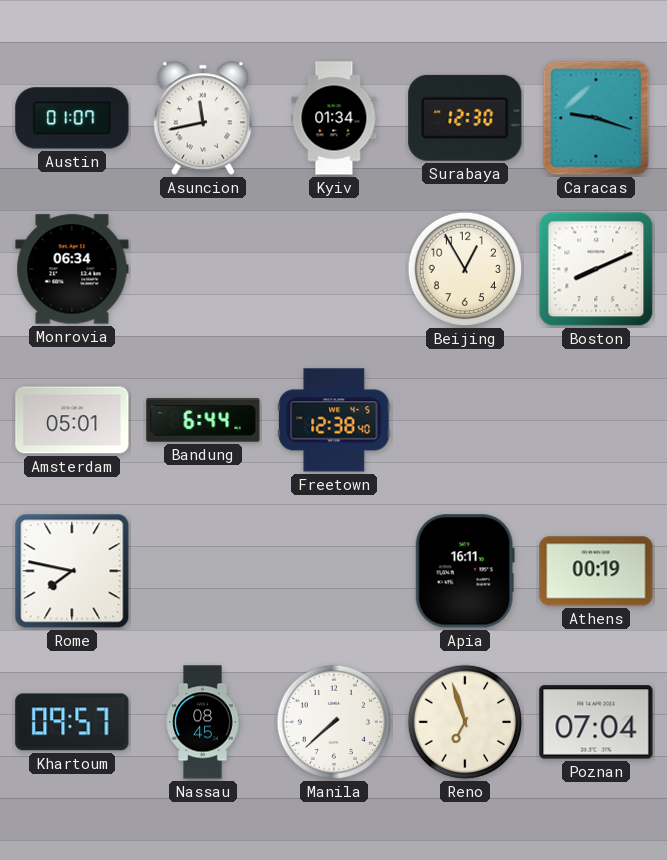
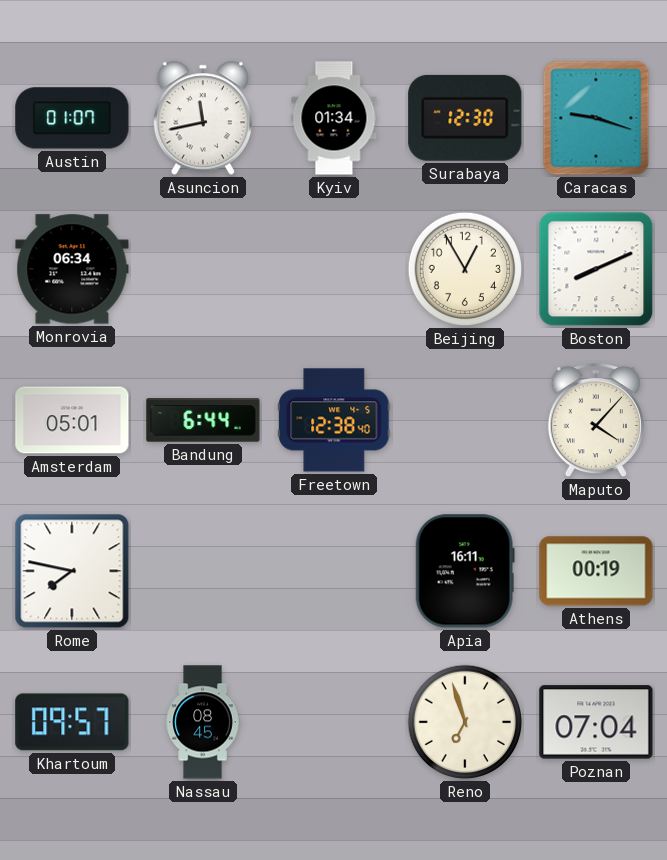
Maputo: none -> 4:07 (596, 420)
Manila: 7:38 -> none (334, 722)
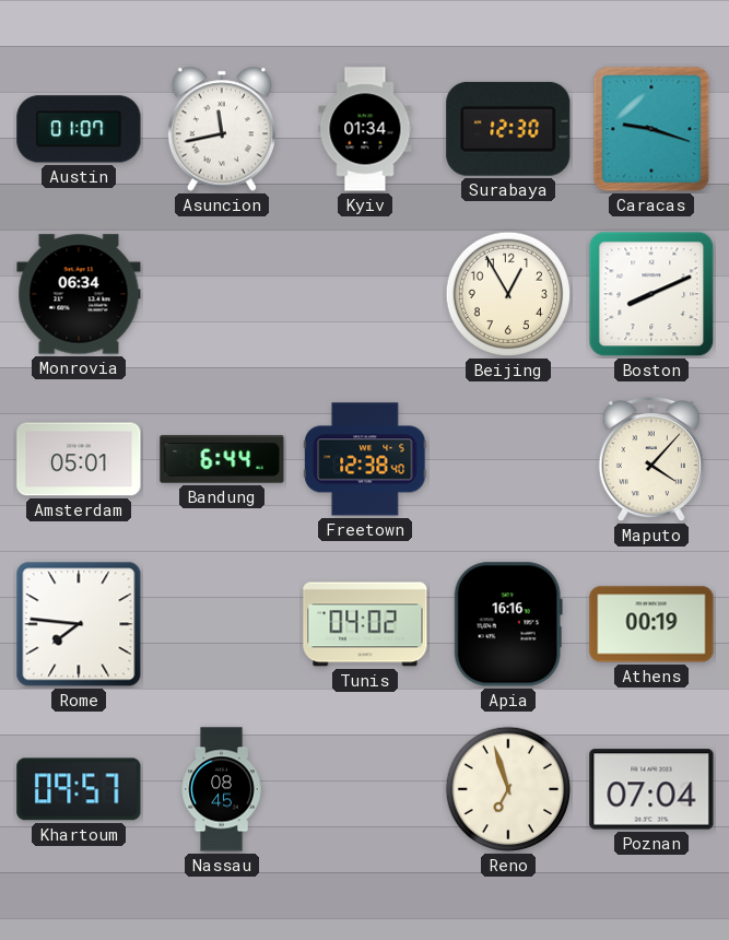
Rome: 7:47 -> 7:46 (79, 624)
Tunis: none -> 04:02 (365, 624)
Apia: 16:11 -> 16:16 (508, 624)
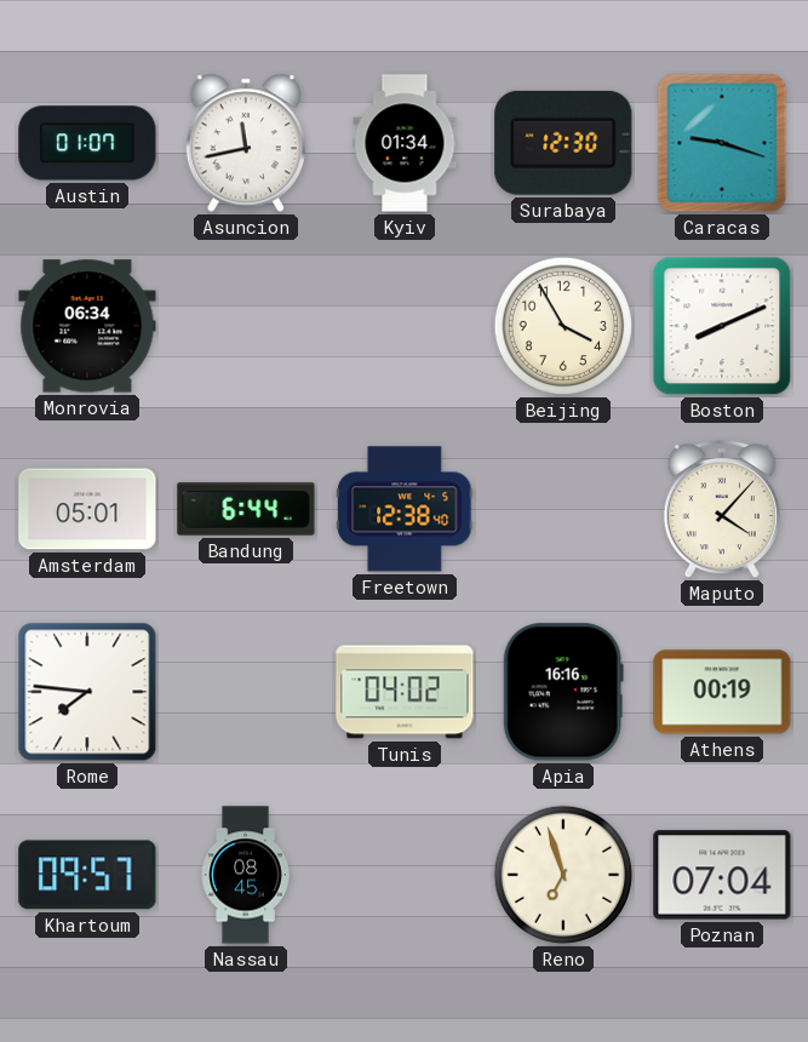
Beijing: 12:55 -> 3:55 (563, 326)
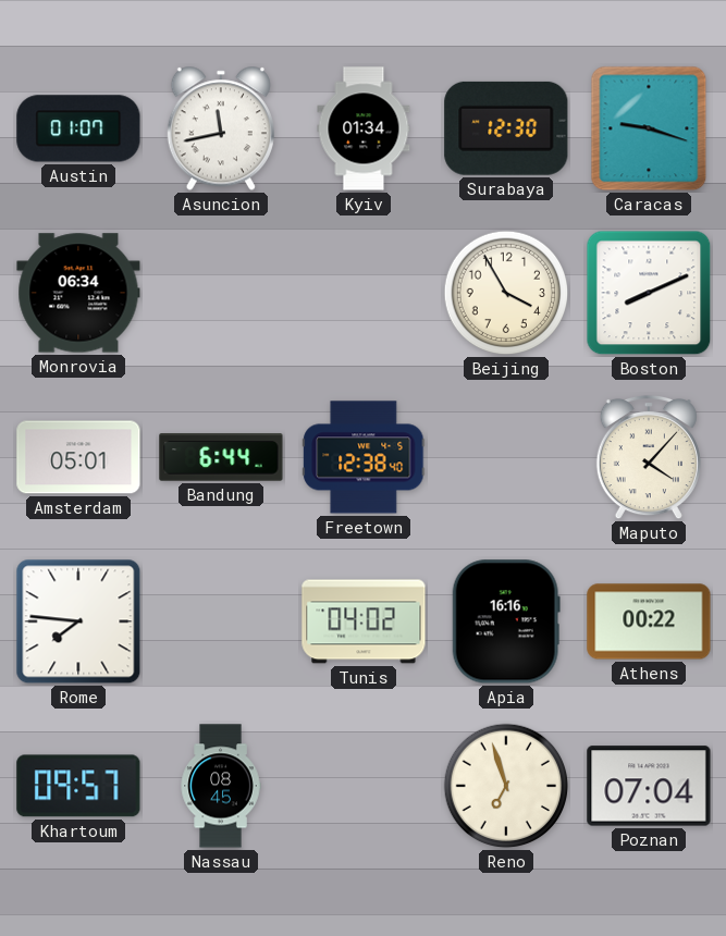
Athens: 00:19 -> 00:22 (649, 621)
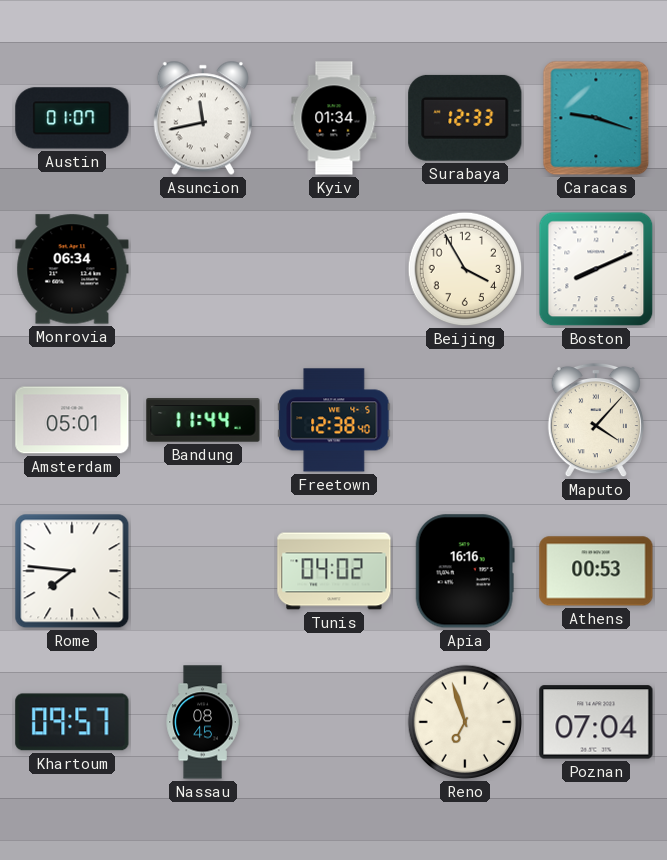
Surabaya: 12:30 -> 12:33 (465, 118)
Bandung: 6:44 -> 11:44 (203, 420)
Athens: 00:22 -> 00:53 (596, 571)
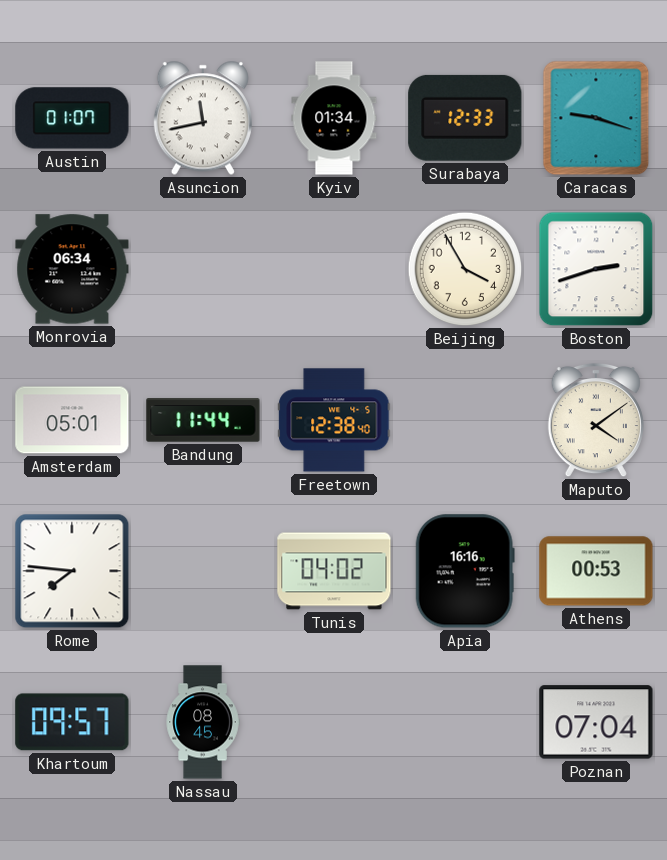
Boston: 8:11 -> 2:42 (596, 269)
Maputo: 4:07 -> 4:09 (596, 420)
Reno: 6:57 -> none (465, 722)
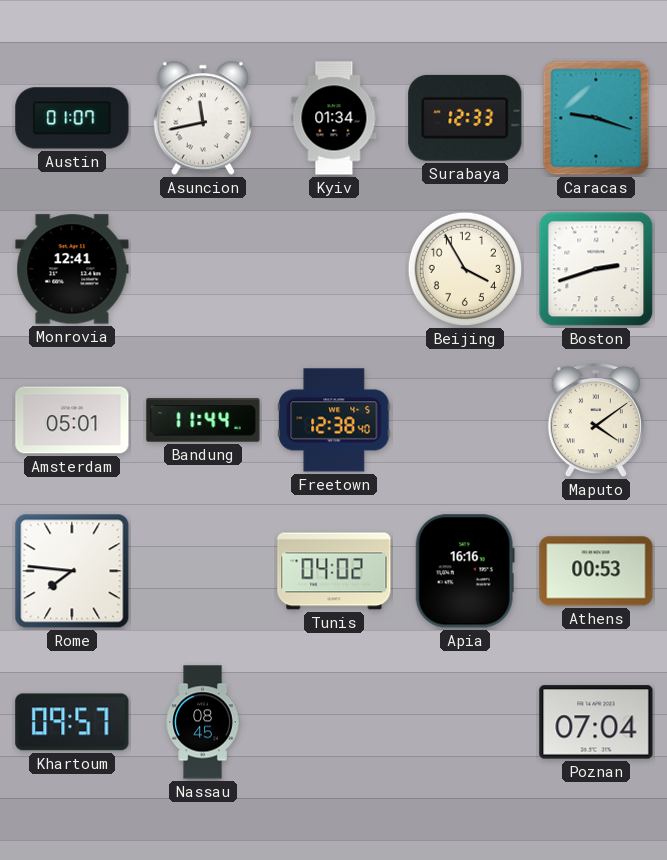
Monrovia: 06:34 -> 12:41 (72, 269)
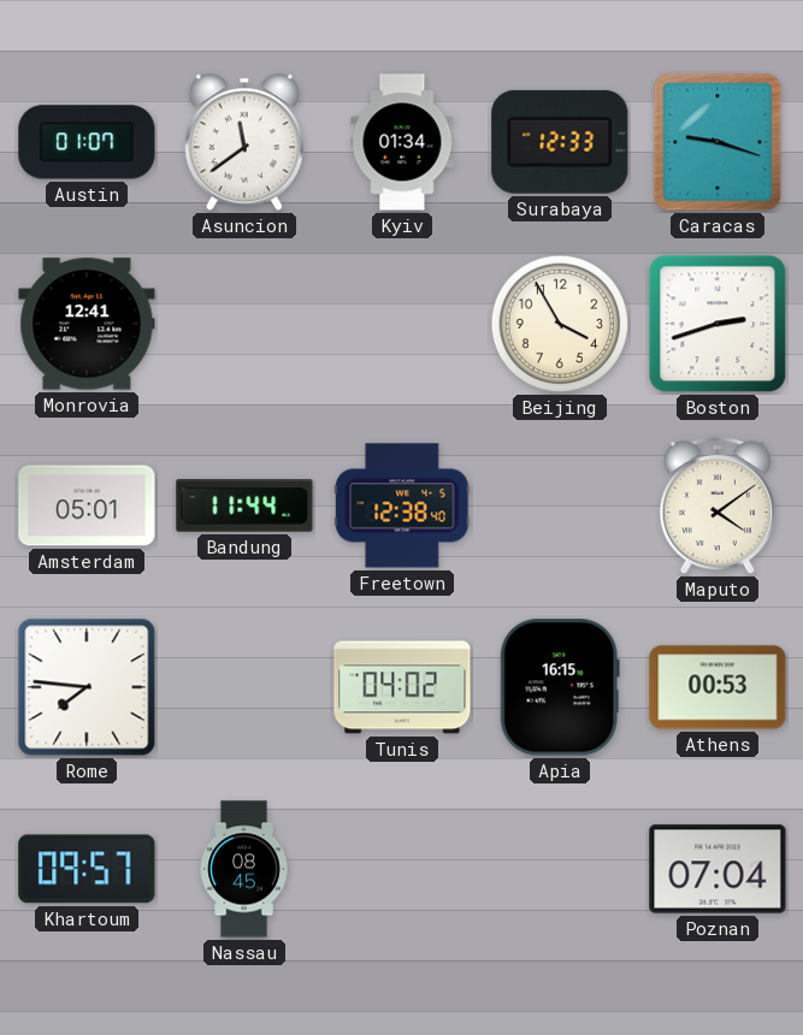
Asuncion: 11:43 -> 11:39 (244, 142)
Apia: 16:16 -> 16:15 (560, 687)
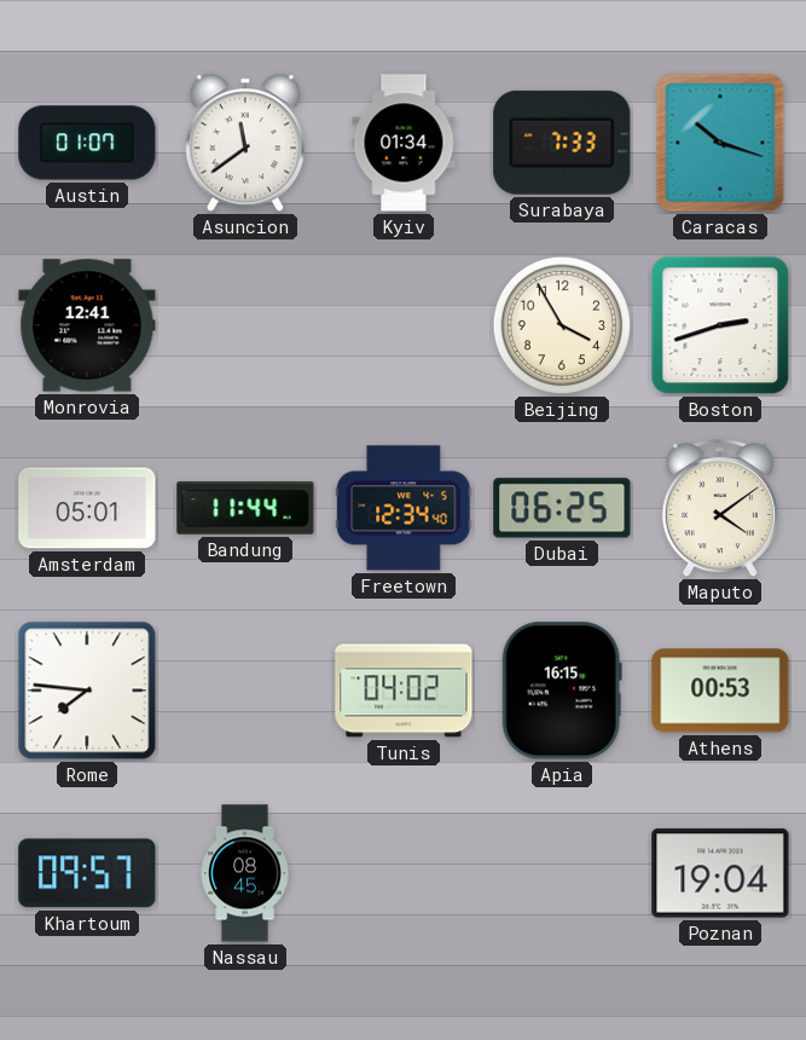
Surabaya: 12:33 -> 7:33 (562, 143)
Caracas: 9:18 -> 10:18 (720, 143)
Freetown: 12:38 -> 12:34 (404, 508)
Dubai: none -> 06:25 (562, 508)
Poznan: 07:04 -> 19:04 (720, 873)
